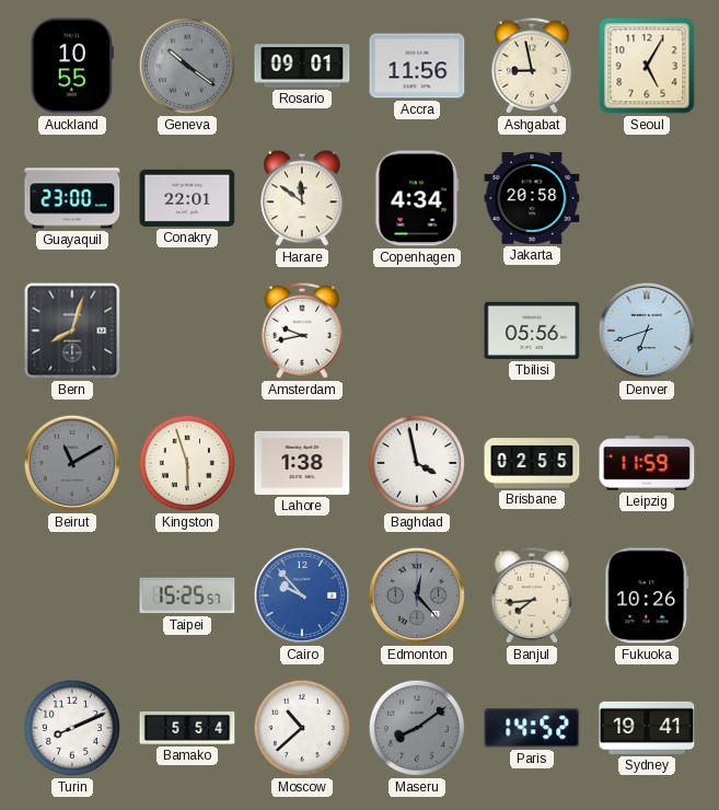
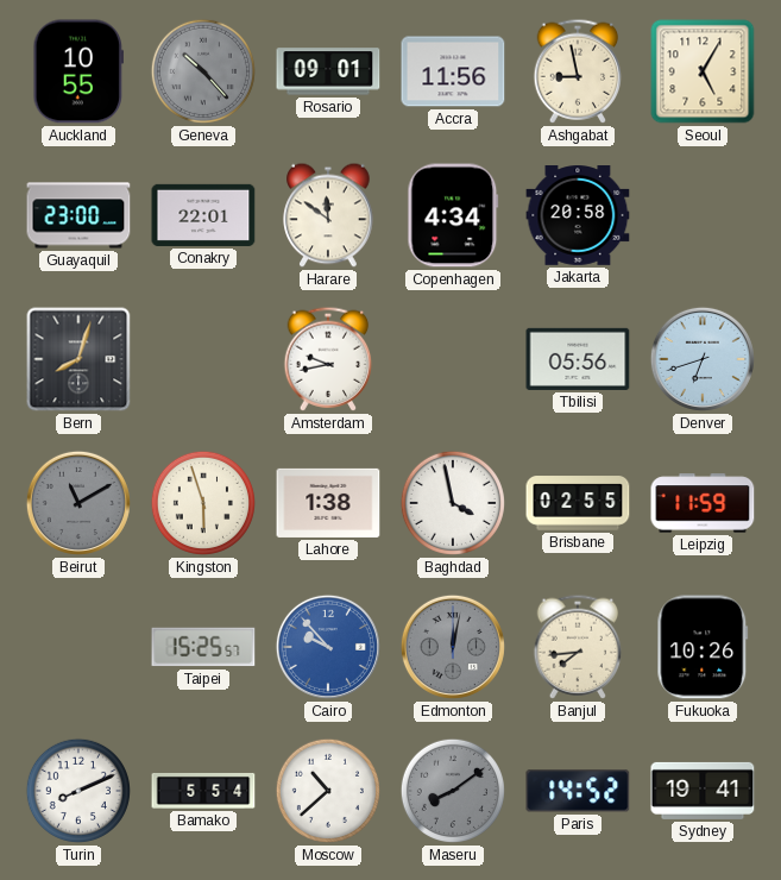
Geneva: 10:21 -> 10:23 (203, 71)
Edmonton: 12:23 -> 12:02 (453, 647)
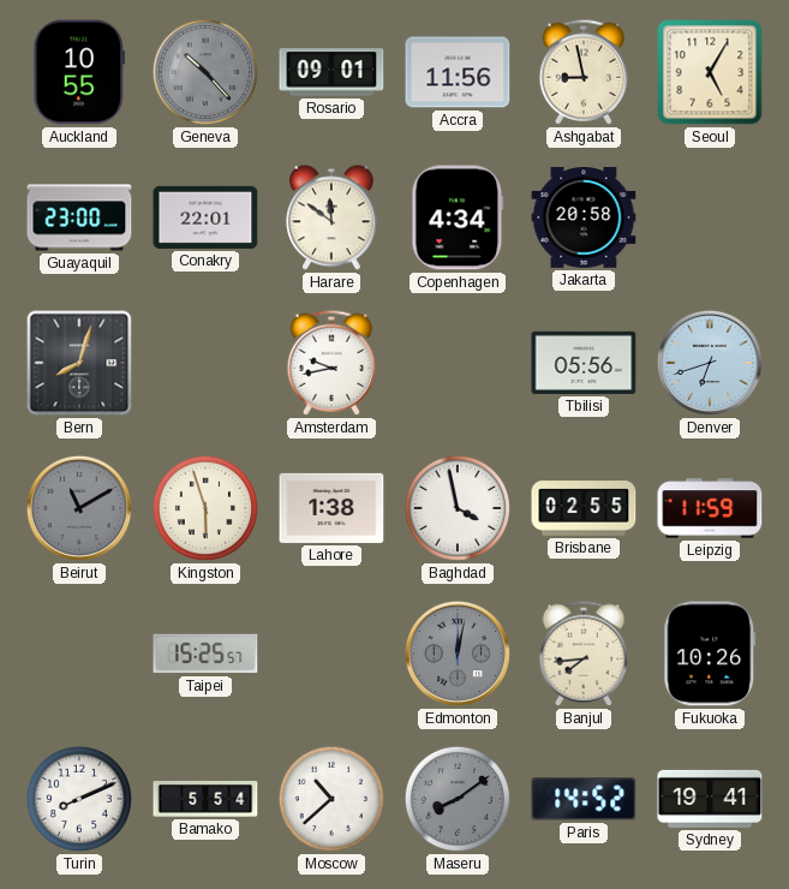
Cairo: 9:53 -> none (328, 647)
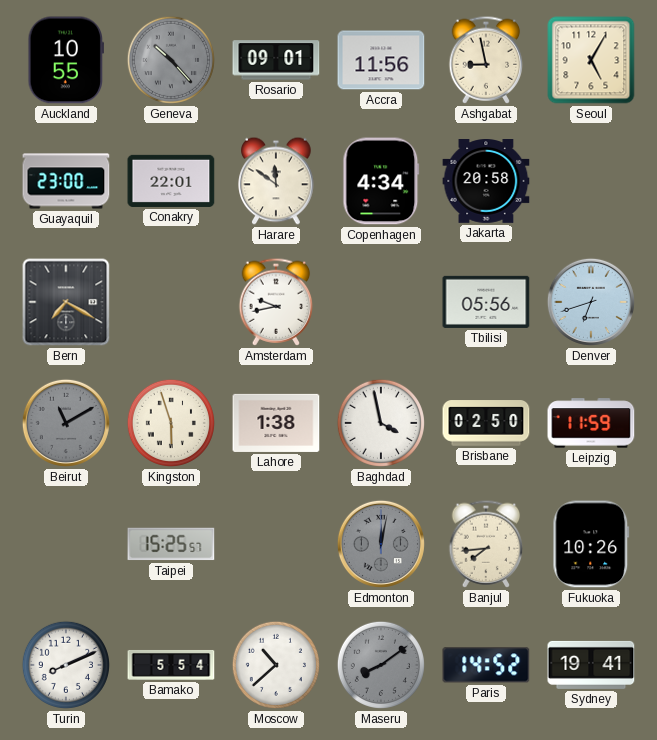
Bern: 8:03 -> 7:20 (66, 302)
Brisbane: 02:55 -> 02:50 (486, 423)
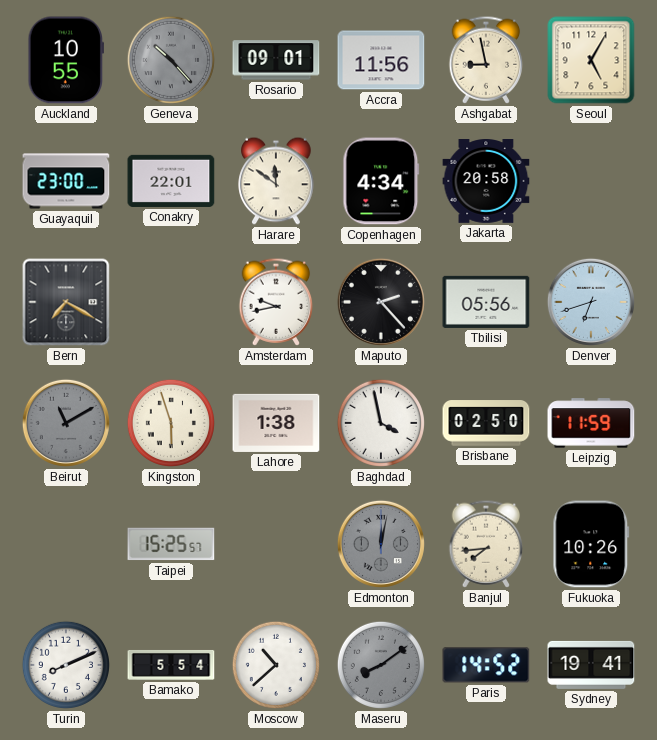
Maputo: none -> 2:23 (381, 302)
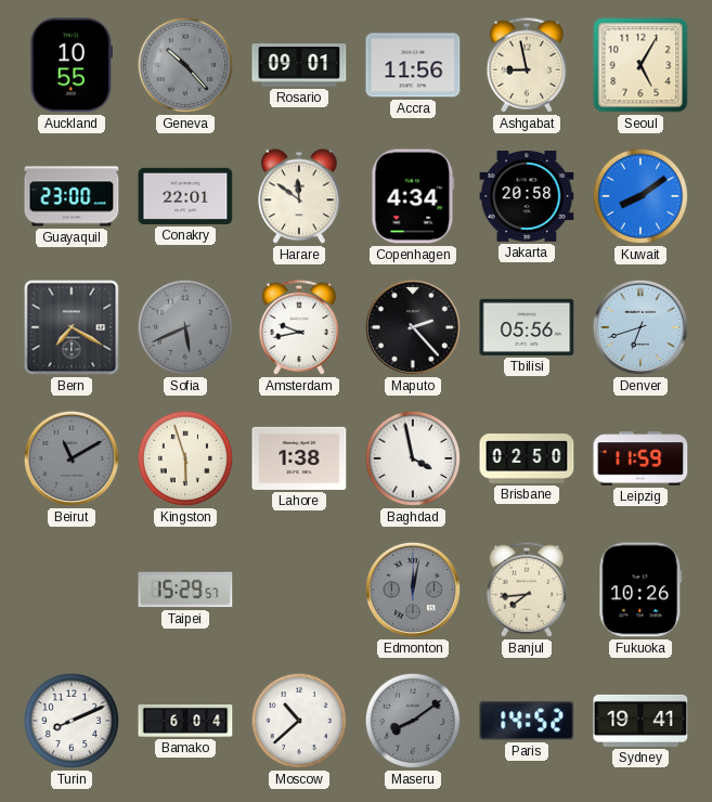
Kuwait: none -> 8:09 (640, 196)
Sofia: none -> 5:41 (185, 327)
Taipei: 15:25 -> 15:29 (185, 590)
Bamako: 5:54 -> 6:04 (185, 721)
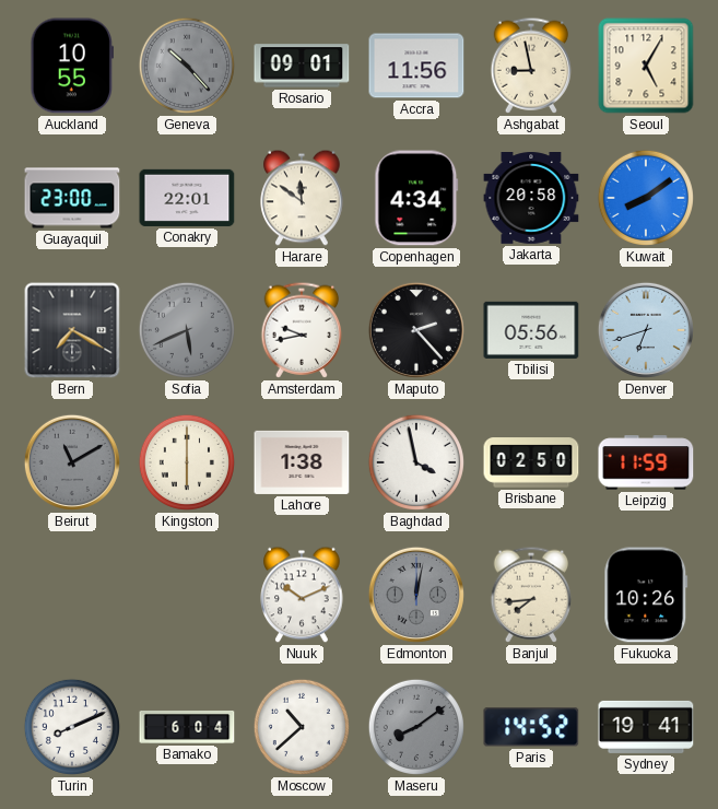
Kingston: 5:57 -> 6:00 (187, 462)
Taipei: 15:29 -> none (185, 590)
Nuuk: none -> 10:11 (302, 595)
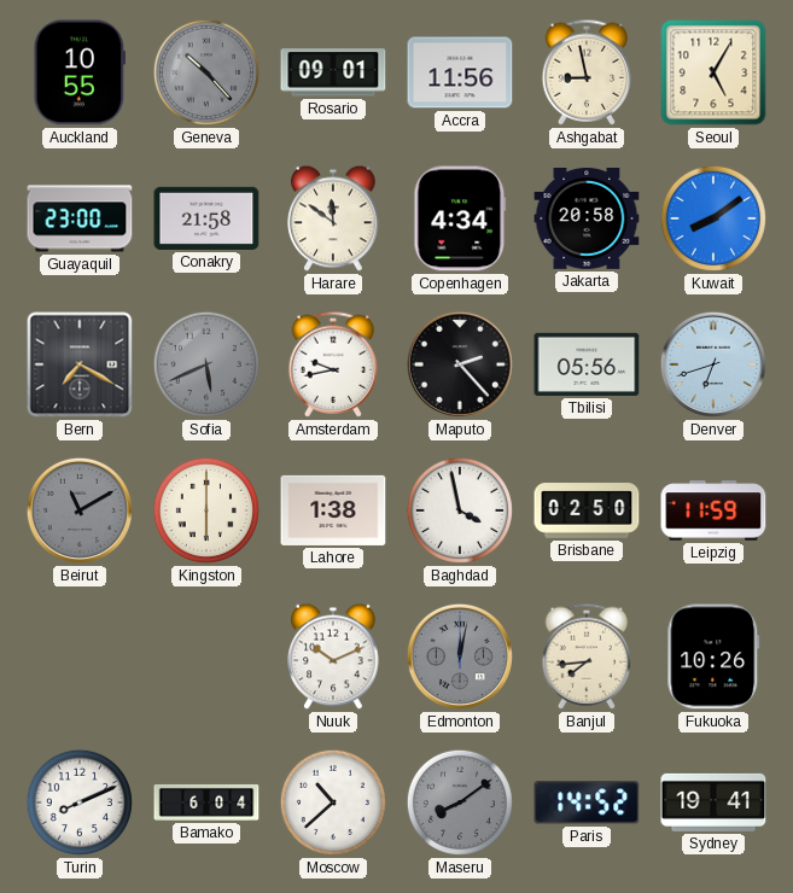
Conakry: 22:01 -> 21:58 (206, 218)
